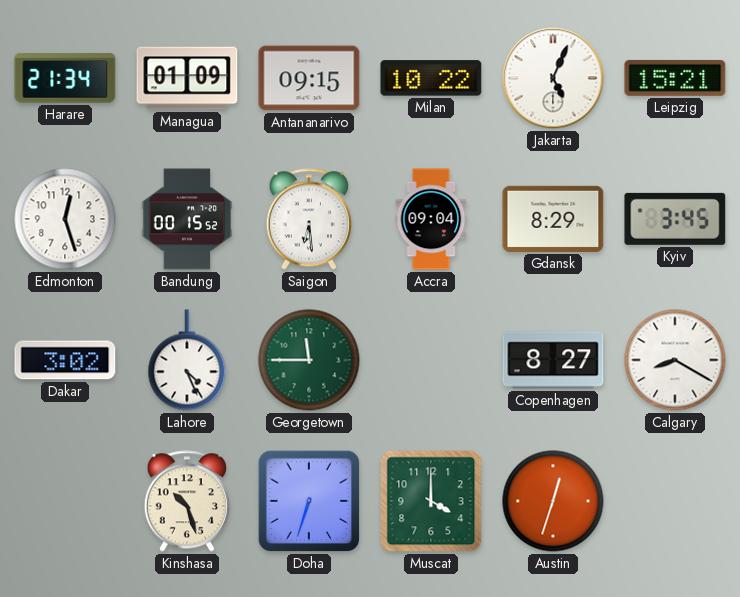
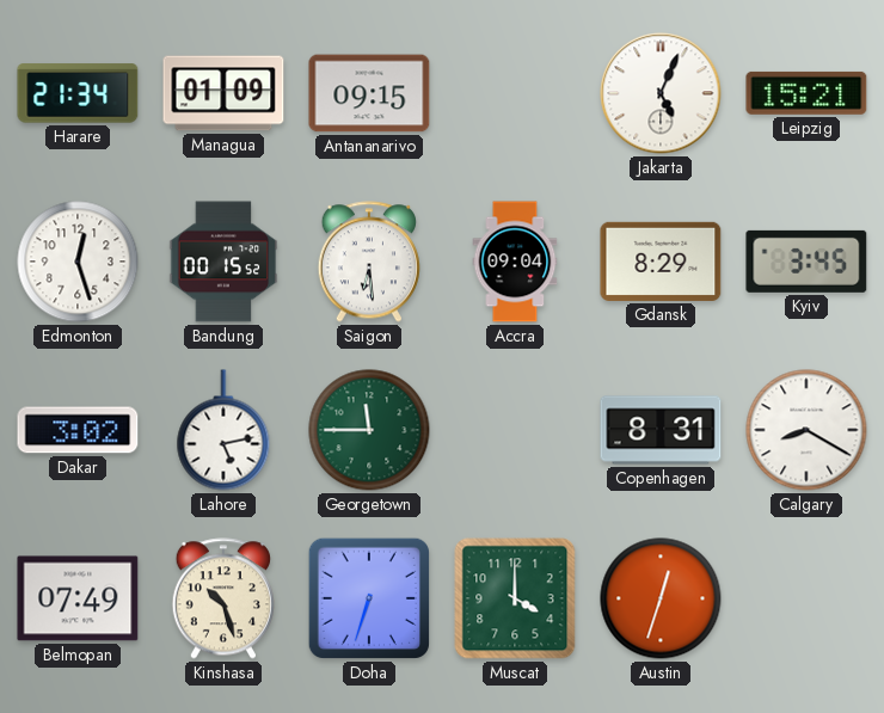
Milan: 10:22 -> none (431, 78)
Lahore: 4:26 -> 5:13 (223, 430)
Copenhagen: 8:27 -> 8:31 (661, 430)
Belmopan: none -> 07:49 (78, 598)
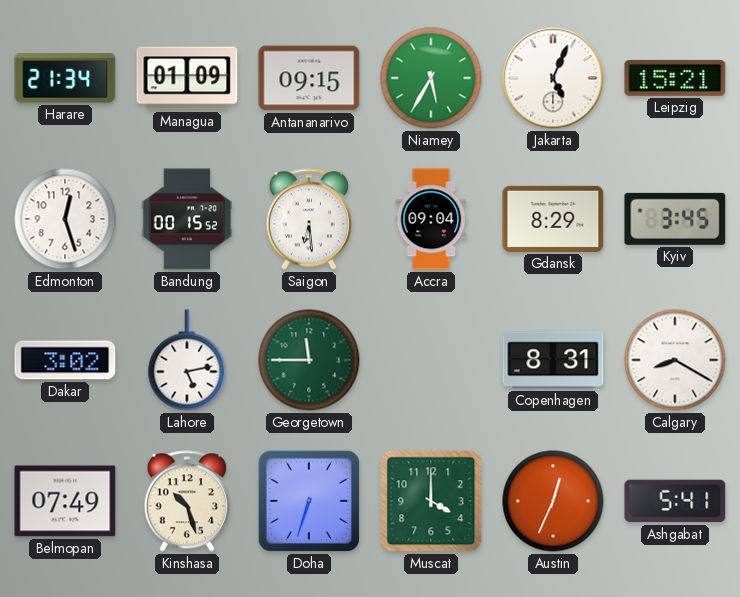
Niamey: none -> 5:35 (431, 78)
Austin: 12:33 -> 12:34 (553, 501)
Ashgabat: none -> 5:41 (675, 501)
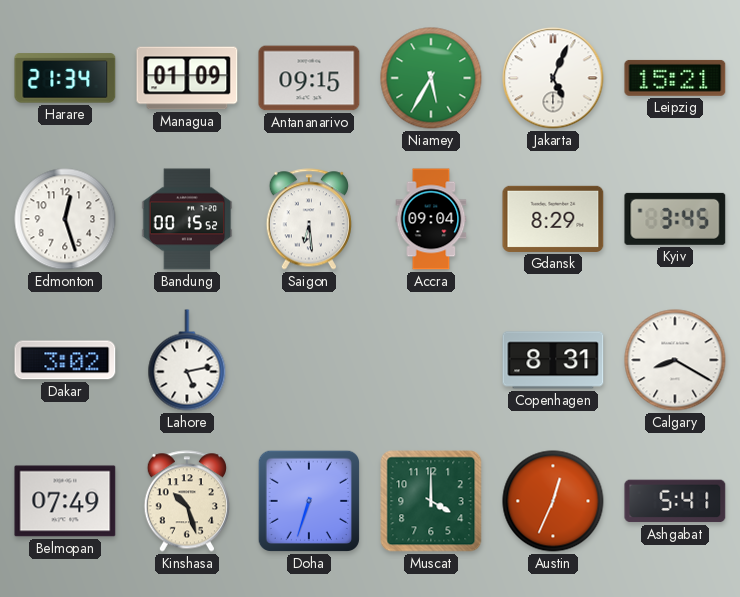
Georgetown: 11:45 -> none (309, 360)
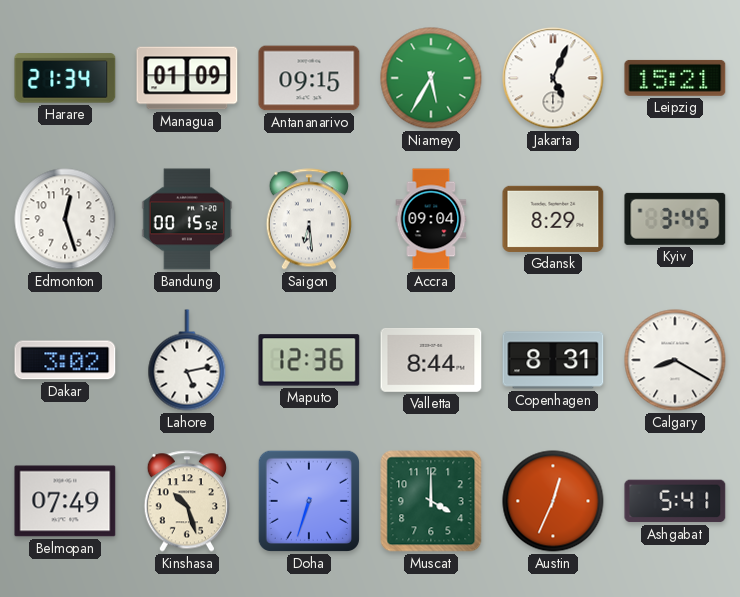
Maputo: none -> 12:36 (309, 360)
Valletta: none -> 8:44 (431, 360)
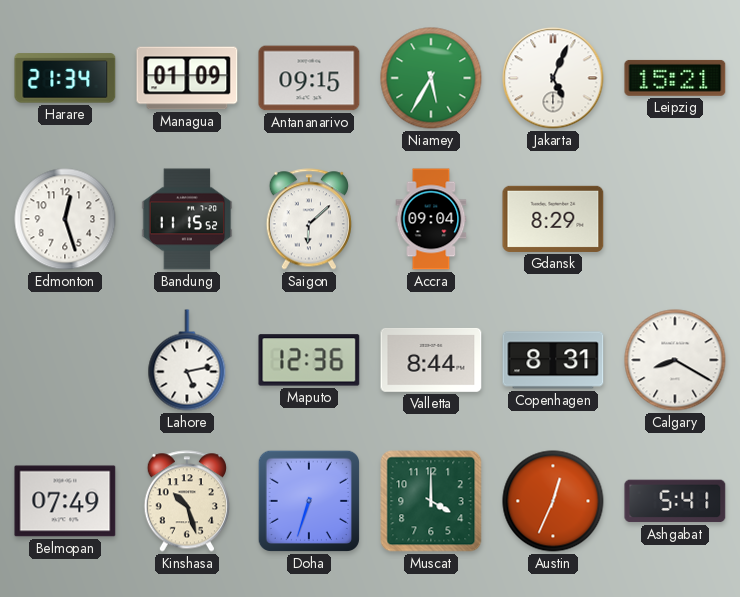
Bandung: 00:15 -> 11:15 (187, 219)
Saigon: 6:29 -> 6:08 (308, 219)
Kyiv: 3:45 -> none (675, 219)
Dakar: 3:02 -> none (65, 360)
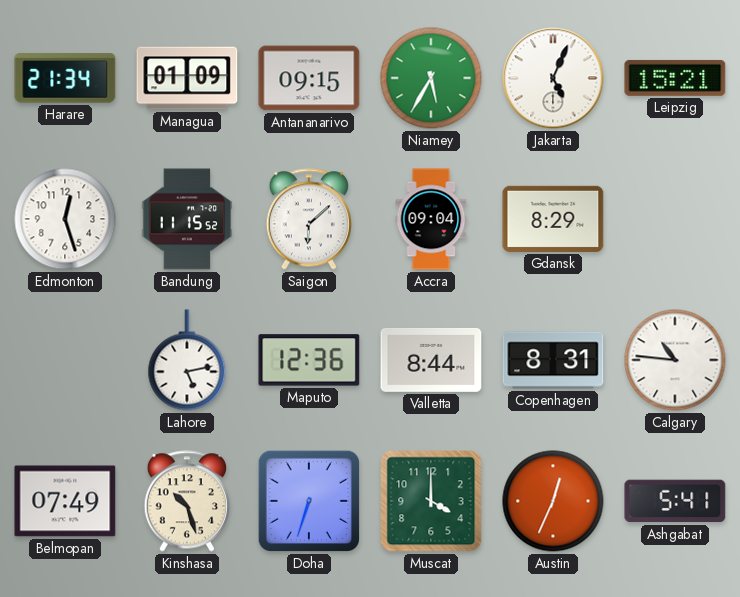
Calgary: 8:20 -> 10:46 (675, 360)
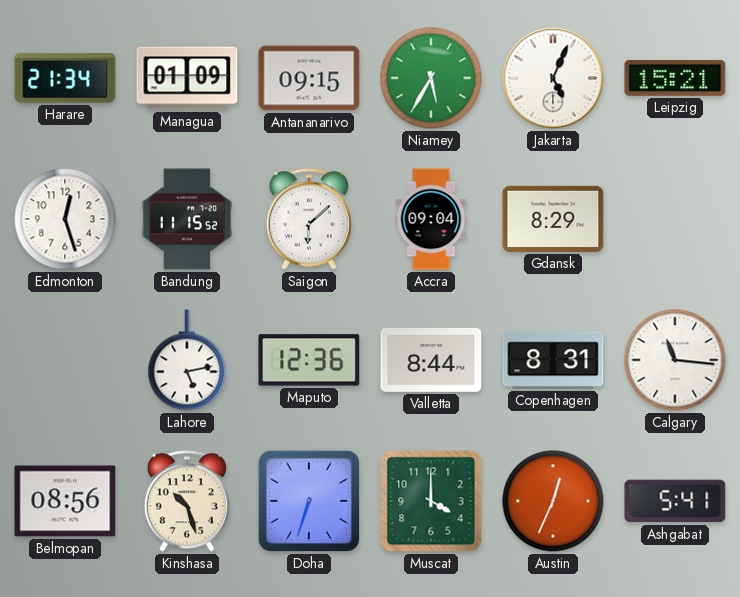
Calgary: 10:46 -> 11:16 (675, 360)
Belmopan: 07:49 -> 08:56 (65, 501)
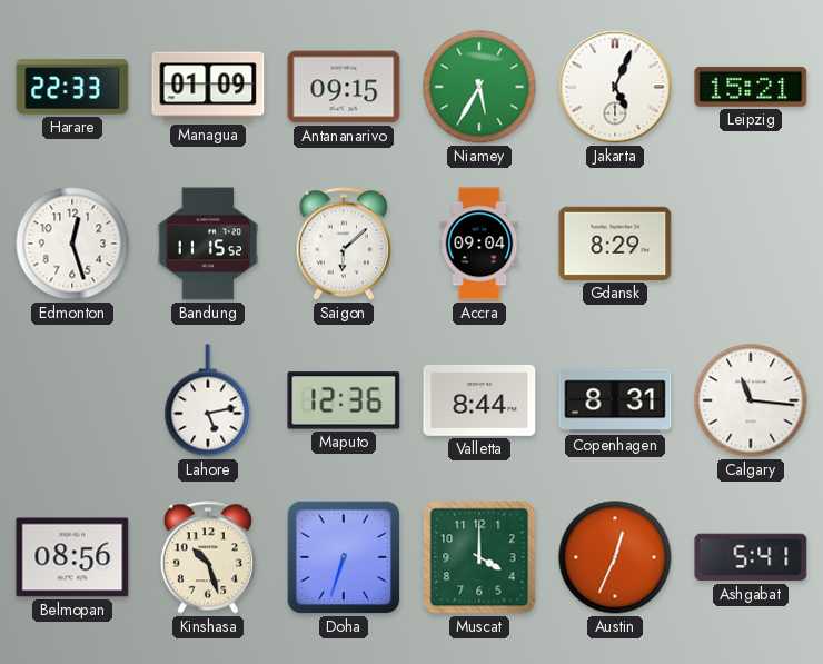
Harare: 21:34 -> 22:33 (72, 87)
